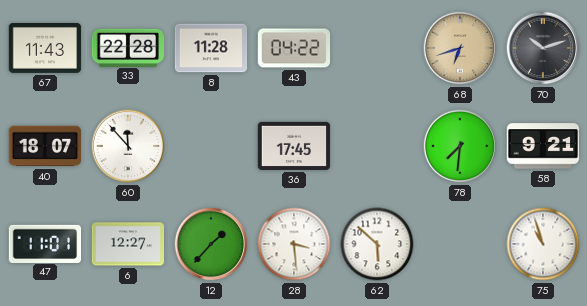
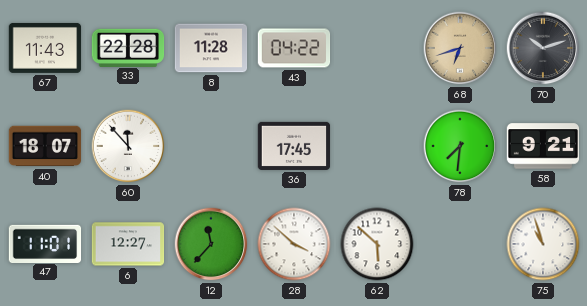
12: 1:37 -> 11:37 (211, 244)
28: 3:29 -> 3:52 (294, 244)
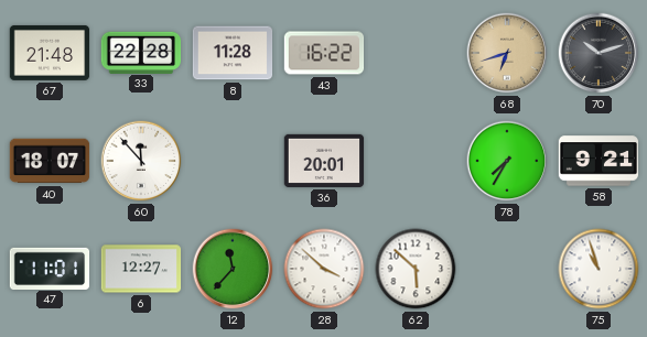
67: 11:43 -> 21:48 (50, 53)
43: 04:22 -> 16:22 (324, 53)
36: 17:45 -> 20:01 (324, 161)
78: 7:31 -> 7:35 (507, 161)
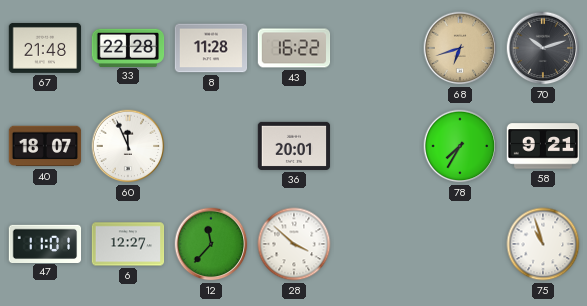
60: 11:53 -> 11:56 (128, 146)
62: 5:52 -> none (416, 269)
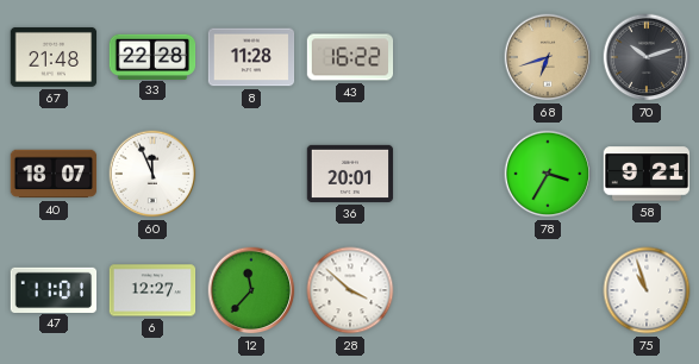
78: 7:35 -> 3:35 (548, 174)
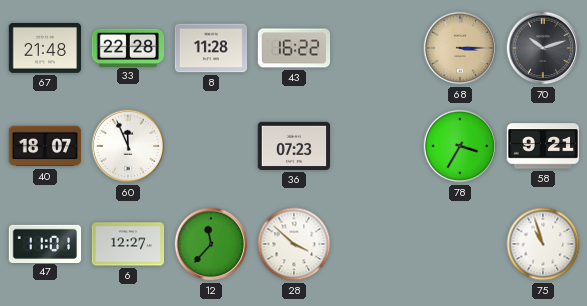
68: 6:42 -> 3:15 (460, 48)
36: 20:01 -> 07:23 (294, 146)
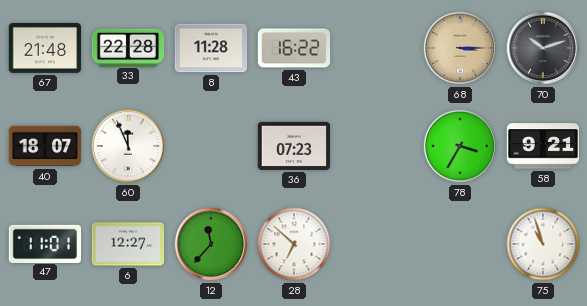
28: 3:52 -> 6:52 (294, 244)
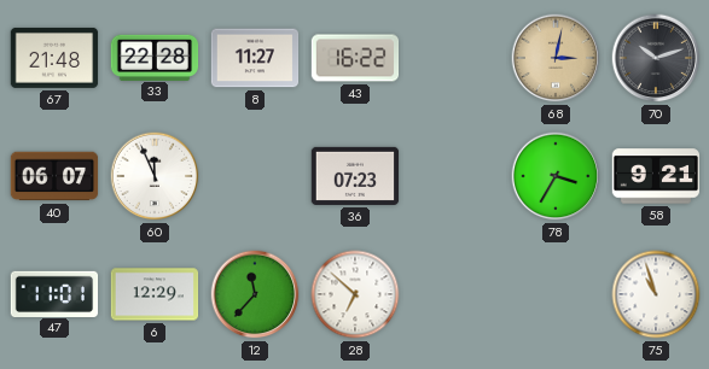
8: 11:28 -> 11:27 (255, 58)
68: 3:15 -> 3:02 (556, 58)
40: 18:07 -> 06:07 (54, 176)
6: 12:27 -> 12:29 (155, 294)
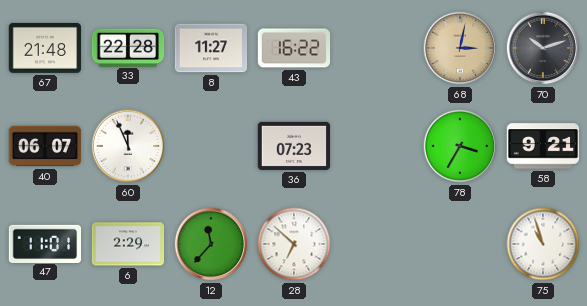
6: 12:29 -> 2:29 (128, 244)
